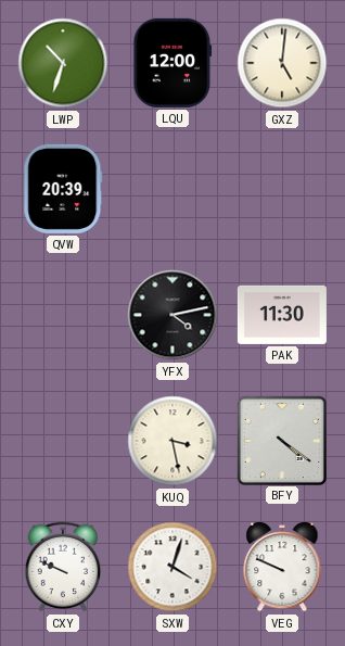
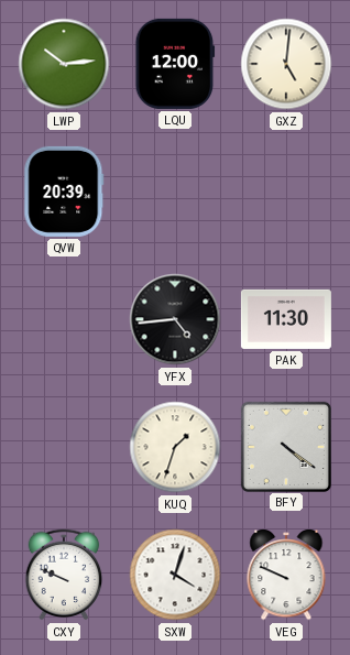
LWP: 10:33 -> 10:14 (64, 64)
YFX: 4:13 -> 4:44 (175, 319)
KUQ: 3:28 -> 1:33 (175, 447)
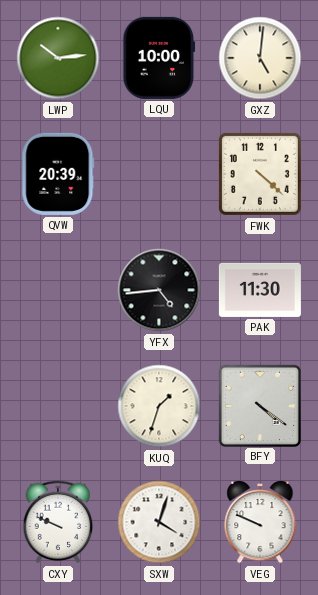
LQU: 12:00 -> 10:00 (159, 58)
FWK: none -> 4:22 (260, 174)
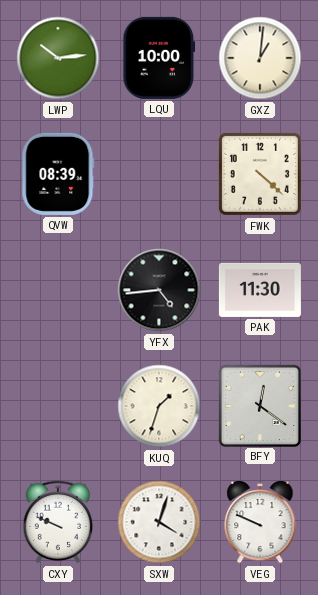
GXZ: 5:01 -> 1:01 (260, 58)
QVW: 20:39 -> 08:39 (58, 174)
BFY: 4:21 -> 12:21 (259, 405)
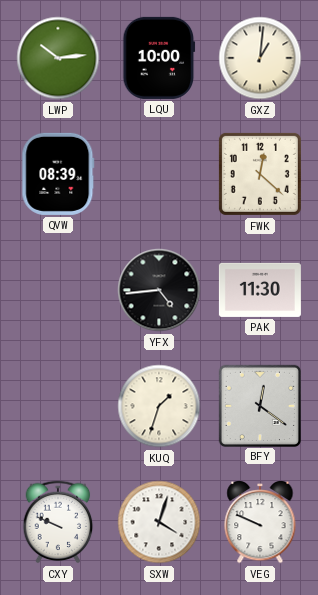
FWK: 4:22 -> 12:22 (260, 174)
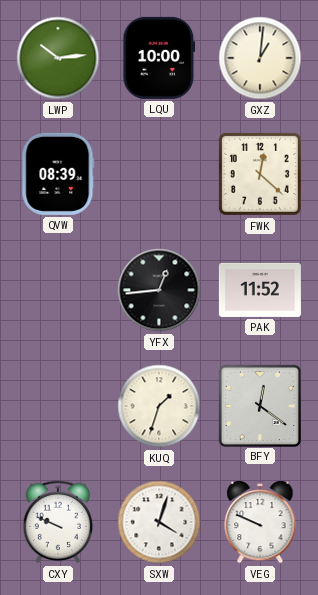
YFX: 4:44 -> 12:44 (159, 290)
PAK: 11:30 -> 11:52 (260, 290)
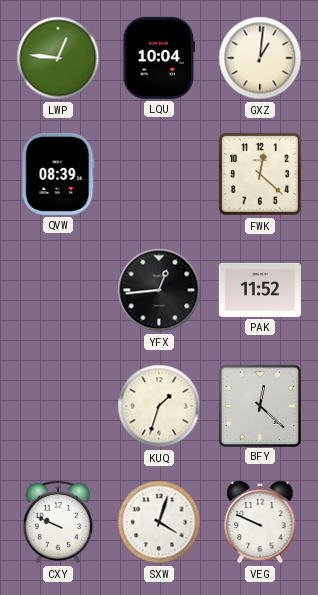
LWP: 10:14 -> 12:46 (58, 58)
LQU: 10:00 -> 10:04 (159, 58)
BFY: 12:21 -> 12:22 (259, 405)
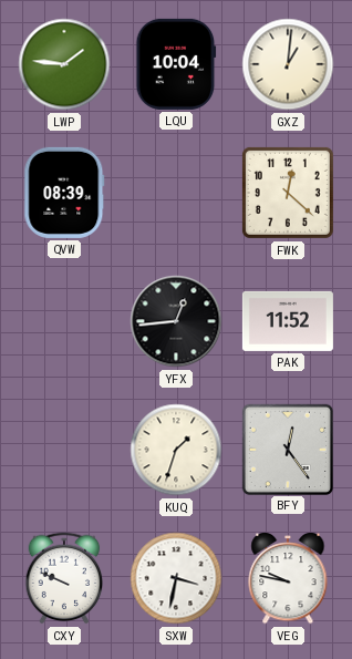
LWP: 12:46 -> 1:46 (64, 64)
BFY: 12:22 -> 12:24 (287, 449)
SXW: 4:03 -> 3:32 (176, 578)
VEG: 9:49 -> 9:47 (288, 579)
